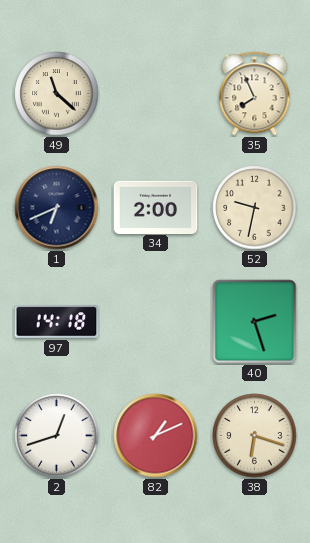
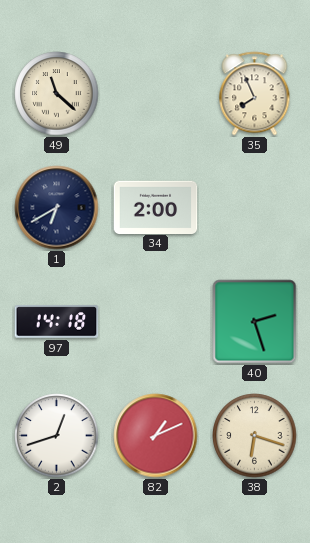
1: 6:41 -> 6:40 (57, 208)
52: 9:32 -> none (255, 208)
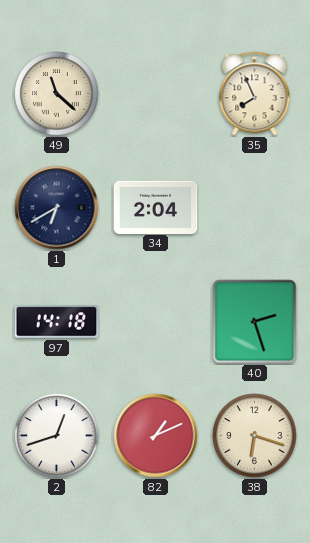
34: 2:00 -> 2:04 (156, 207)
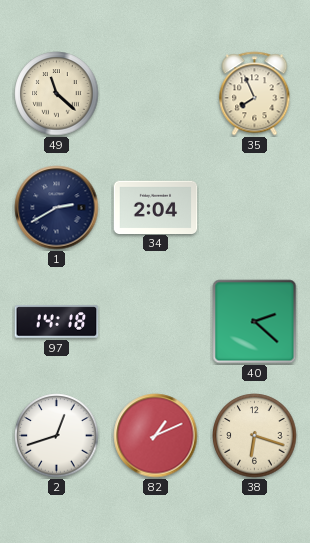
1: 6:40 -> 2:40 (57, 208)
40: 2:27 -> 2:22 (255, 322)
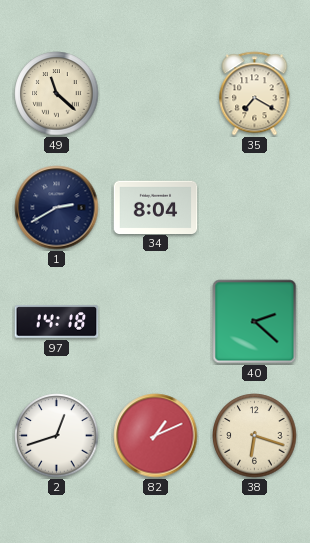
35: 7:56 -> 7:20 (255, 94)
34: 2:04 -> 8:04 (156, 207)
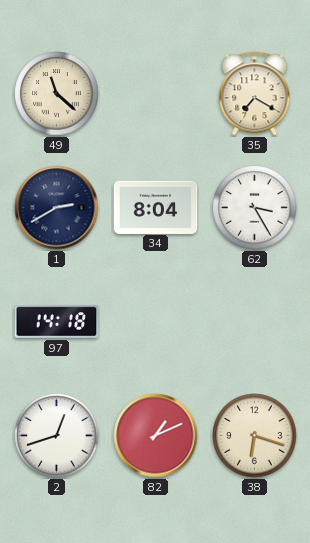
62: none -> 3:25 (255, 208)
40: 2:22 -> none (255, 322)
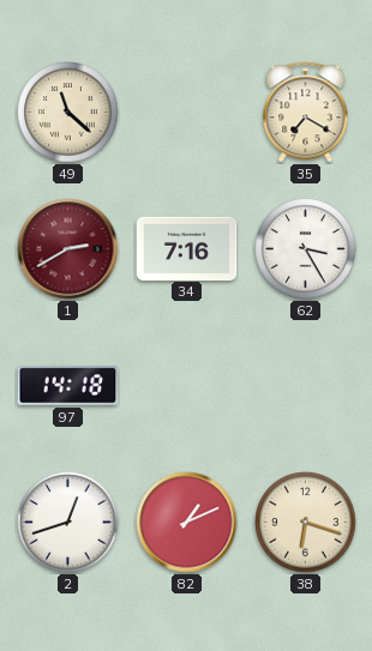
1 dial: navy -> burgundy (68, 249)
34: 8:04 -> 7:16 (187, 248)
